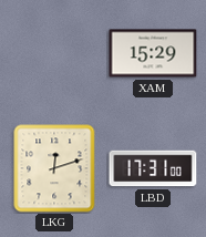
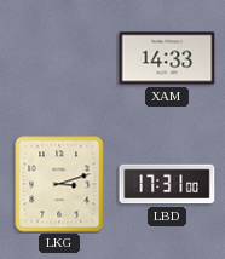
XAM: 15:29 -> 14:33 (167, 58)
LKG: 12:12 -> 3:12 (59, 184)
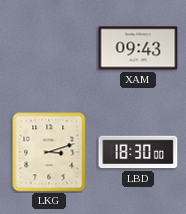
XAM: 14:33 -> 09:43 (138, 48)
LBD: 17:31 -> 18:30 (138, 152)
